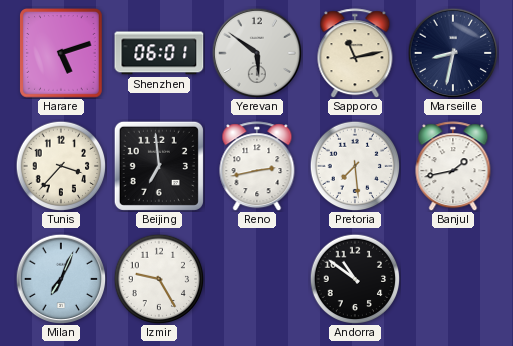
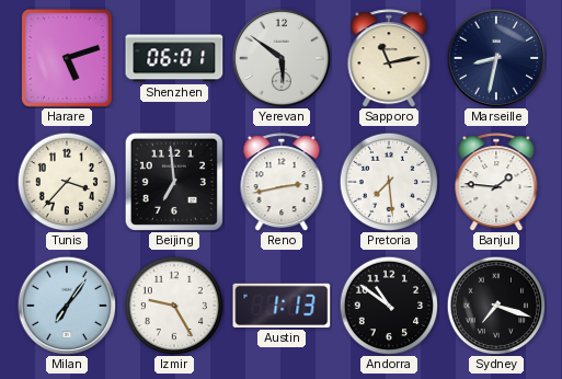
Banjul: 1:43 -> 1:46 (496, 182)
Milan: 7:04 -> 7:06 (67, 306)
Austin: none -> 1:13 (282, 306)
Sydney: none -> 7:18 (496, 306)
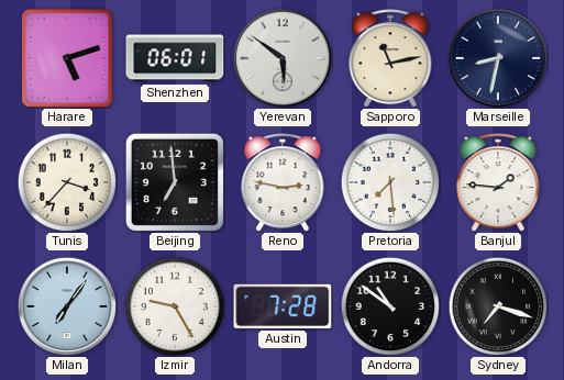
Reno: 2:43 -> 2:47 (283, 182)
Austin: 1:13 -> 7:28 (283, 306)
